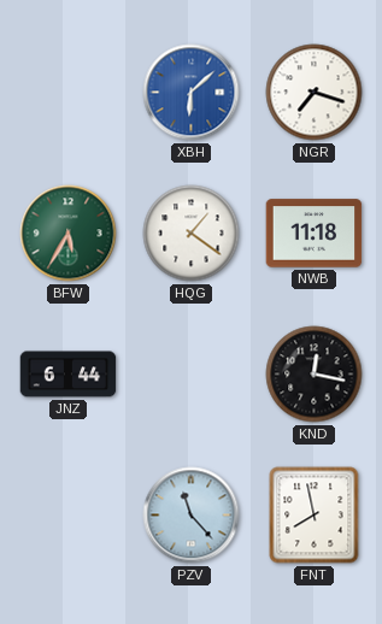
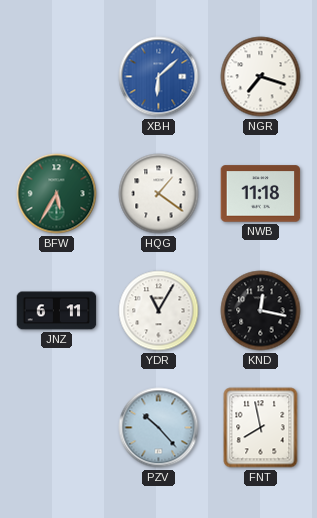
JNZ: 6:44 -> 6:11 (57, 311)
YDR: none -> 11:05 (159, 311)
PZV: 11:23 -> 10:23 (159, 428)
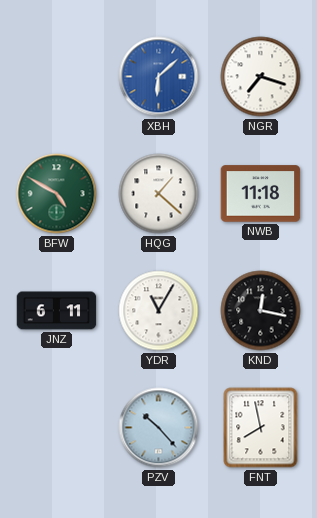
BFW: 5:35 -> 4:50 (57, 194)
HQG: 1:21 -> 1:22 (159, 194)
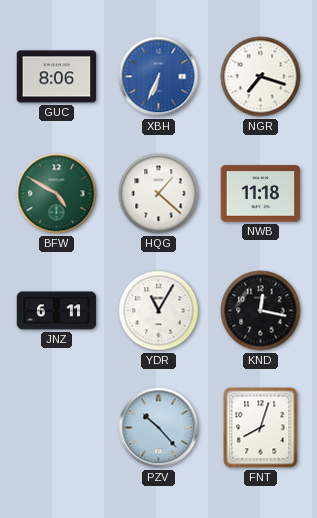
GUC: none -> 8:06 (57, 77)
XBH: 6:08 -> 6:34 (159, 77)
FNT: 7:58 -> 8:03 (261, 428)
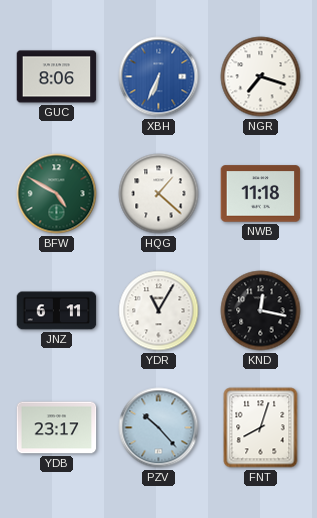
YDB: none -> 23:17 (57, 428)
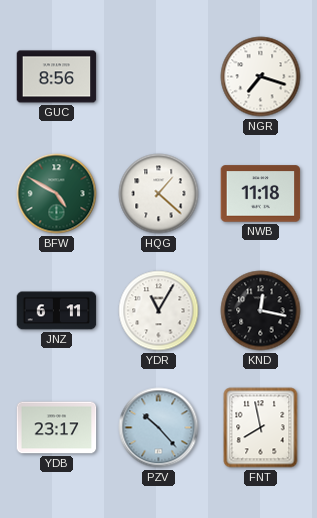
GUC: 8:06 -> 8:56 (57, 77)
XBH: 6:34 -> none (159, 77)
FNT: 8:03 -> 7:58 (261, 428)
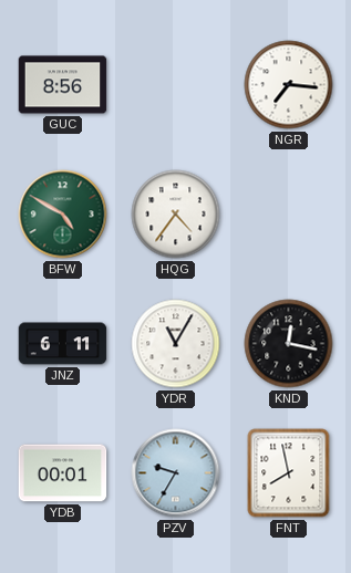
NGR: 7:18 -> 7:16 (289, 85)
HQG: 1:22 -> 4:36 (176, 215)
NWB: 11:18 -> none (261, 194)
YDB: 23:17 -> 00:01 (63, 473)
PZV: 10:23 -> 9:35 (176, 473)
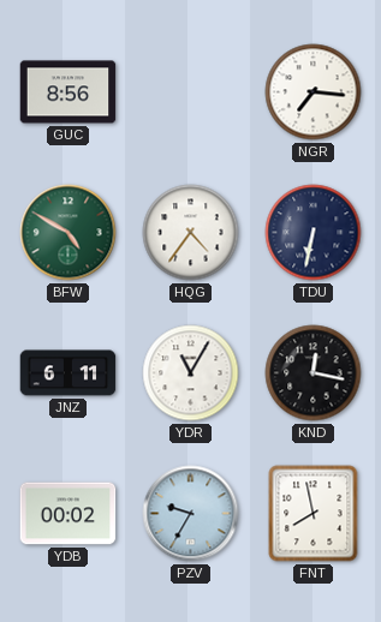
TDU: none -> 6:32 (314, 233)
YDB: 00:01 -> 00:02 (69, 514)
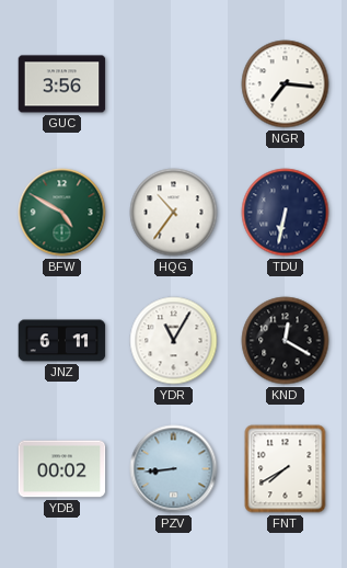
GUC: 8:56 -> 3:56 (62, 84)
HQG: 4:36 -> 10:36 (174, 213)
KND: 12:17 -> 12:20 (286, 341)
PZV: 9:35 -> 8:44 (174, 469)
FNT: 7:58 -> 7:40 (286, 469)
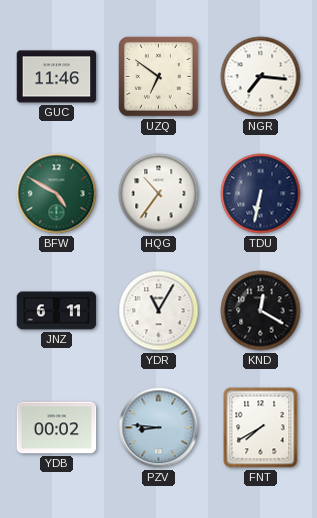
GUC: 3:56 -> 11:46 (57, 77)
UZQ: none -> 6:51 (159, 77)
PZV: 8:44 -> 8:46 (159, 428)
